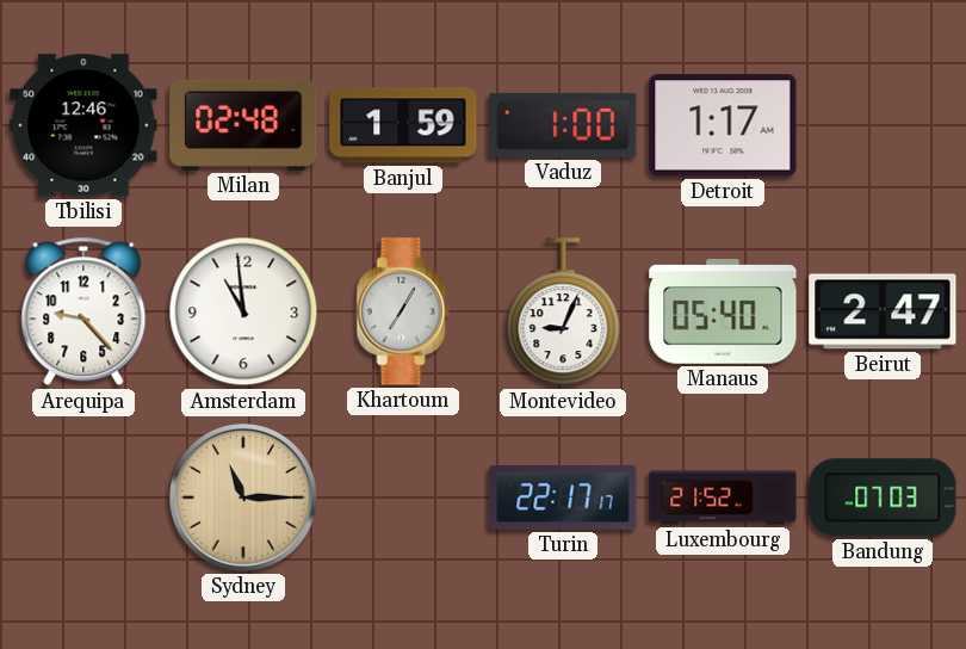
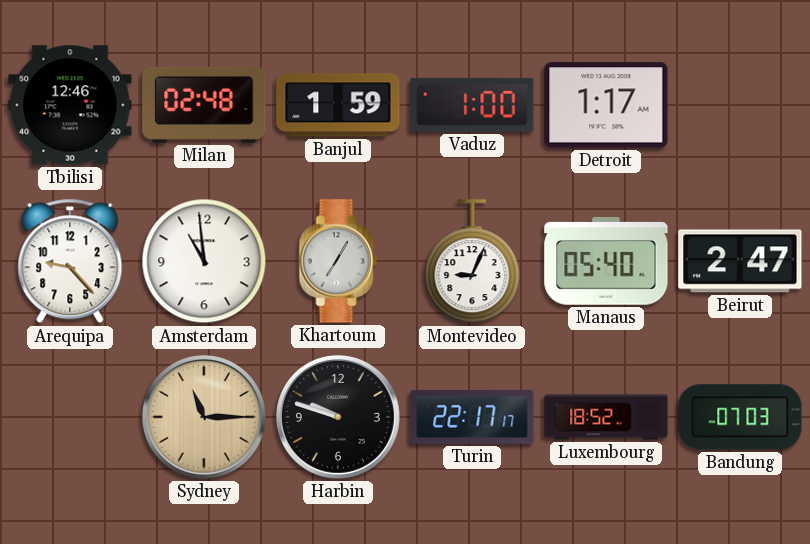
Harbin: none -> 9:48 (338, 417)
Luxembourg: 21:52 -> 18:52 (606, 417)
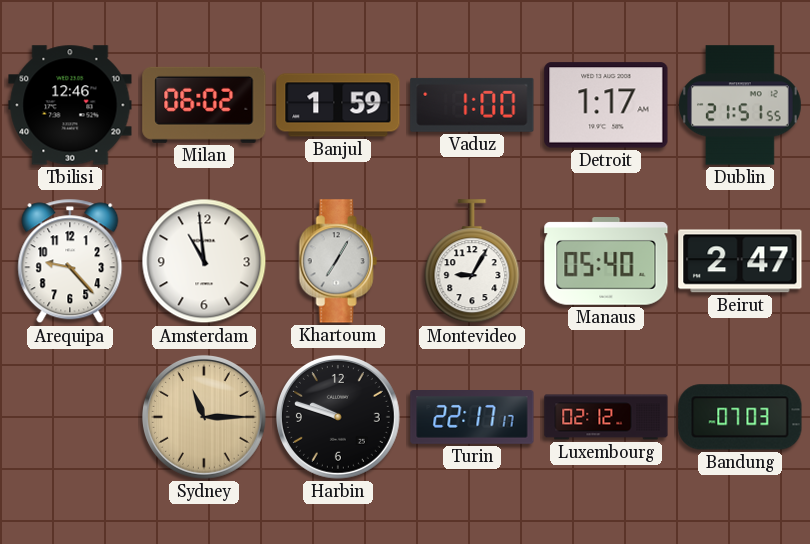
Milan: 02:48 -> 06:02 (204, 105)
Dublin: none -> 21:51 (741, 105)
Montevideo: 9:04 -> 9:05 (472, 262)
Luxembourg: 18:52 -> 02:12 (606, 417)
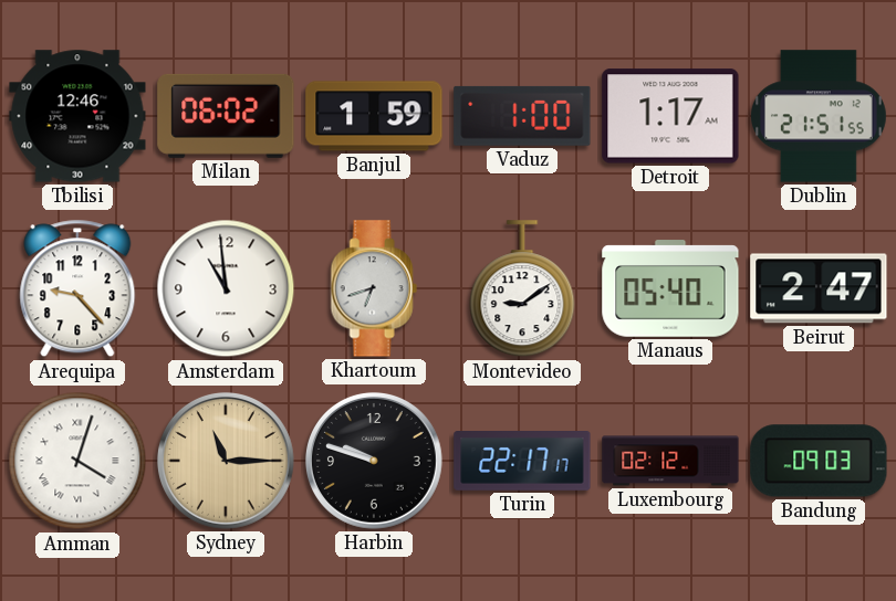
Khartoum: 7:05 -> 6:42 (374, 288)
Montevideo: 9:05 -> 9:09 (522, 289)
Amman: none -> 4:03 (77, 461)
Bandung: 07:03 -> 09:03 (819, 461)
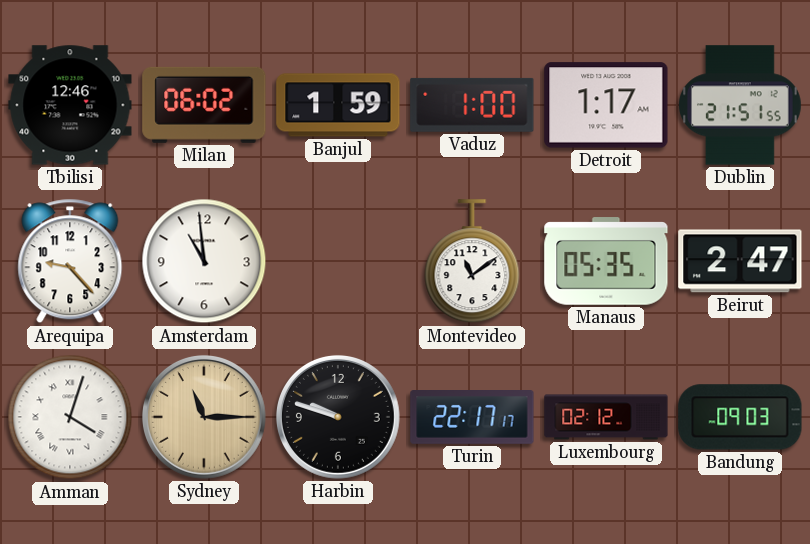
Khartoum: 6:42 -> none (374, 288)
Montevideo: 9:09 -> 11:09 (472, 262)
Manaus: 05:40 -> 05:35 (606, 261)
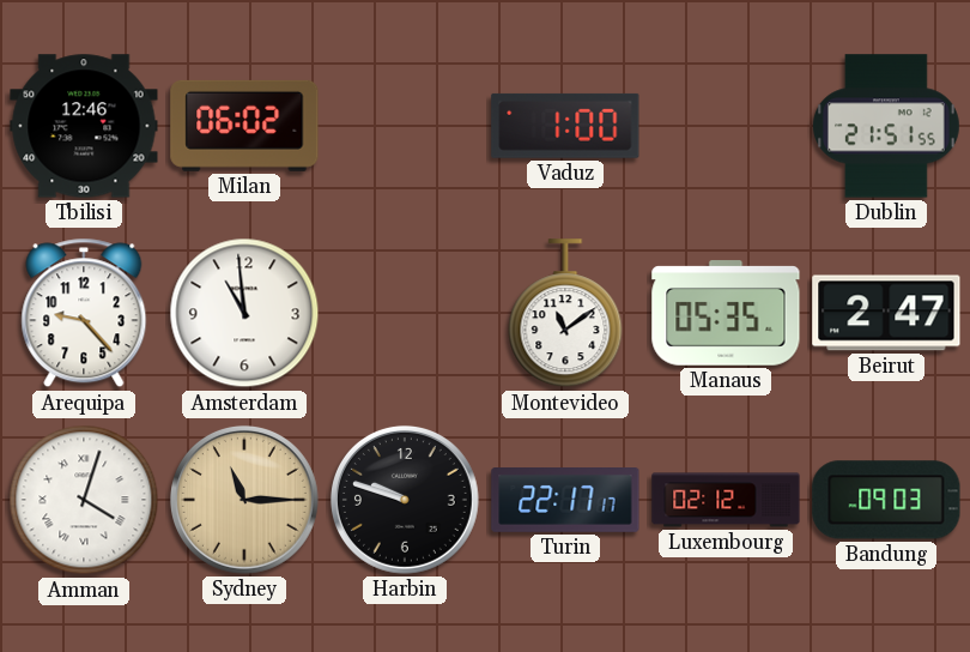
Banjul: 1:59 -> none (338, 105)
Detroit: 1:17 -> none (606, 105)
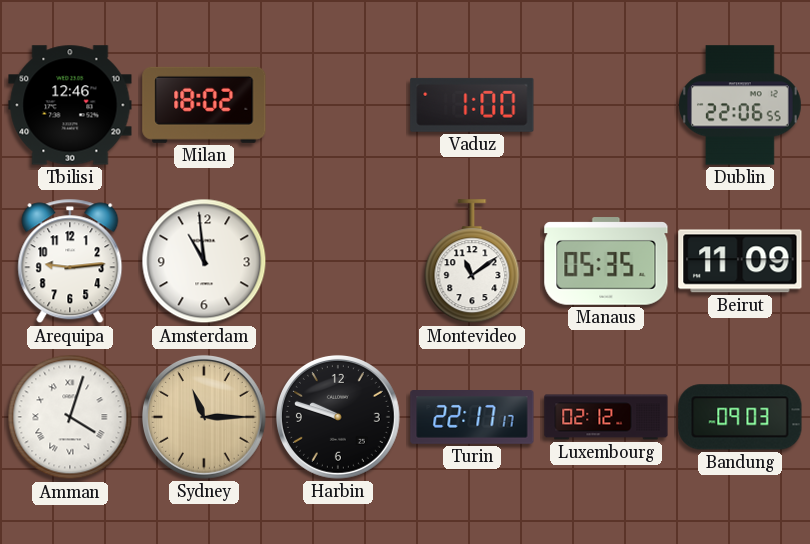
Milan: 06:02 -> 18:02 (204, 105)
Dublin: 21:51 -> 22:06 (741, 105)
Arequipa: 9:23 -> 9:14 (70, 261)
Beirut: 2:47 -> 11:09 (740, 261)
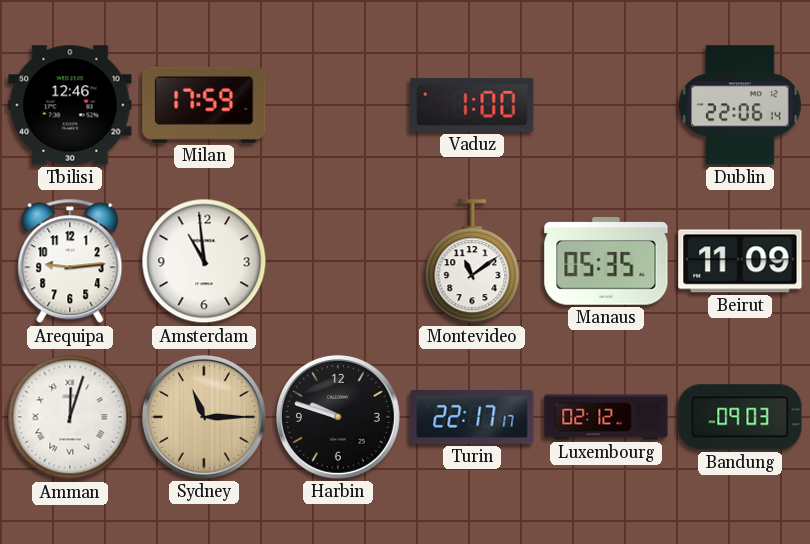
Milan: 18:02 -> 17:59 (204, 105)
Dublin: 22:06:55 -> 22:06:14 (741, 105)
Amman: 4:03 -> 12:03 (70, 417)
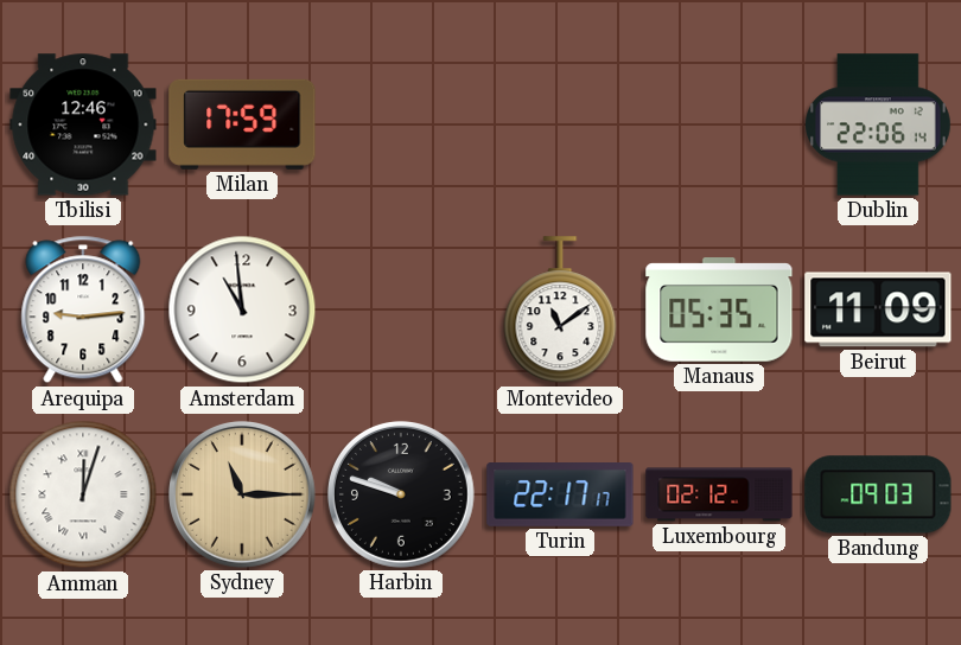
Vaduz: 1:00 -> none (472, 105)
